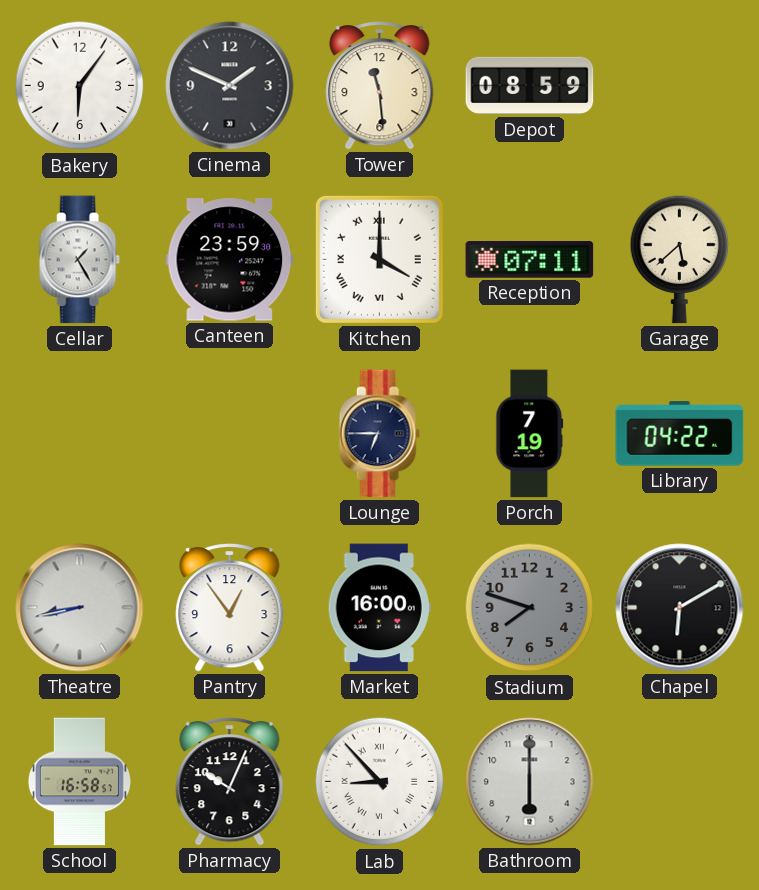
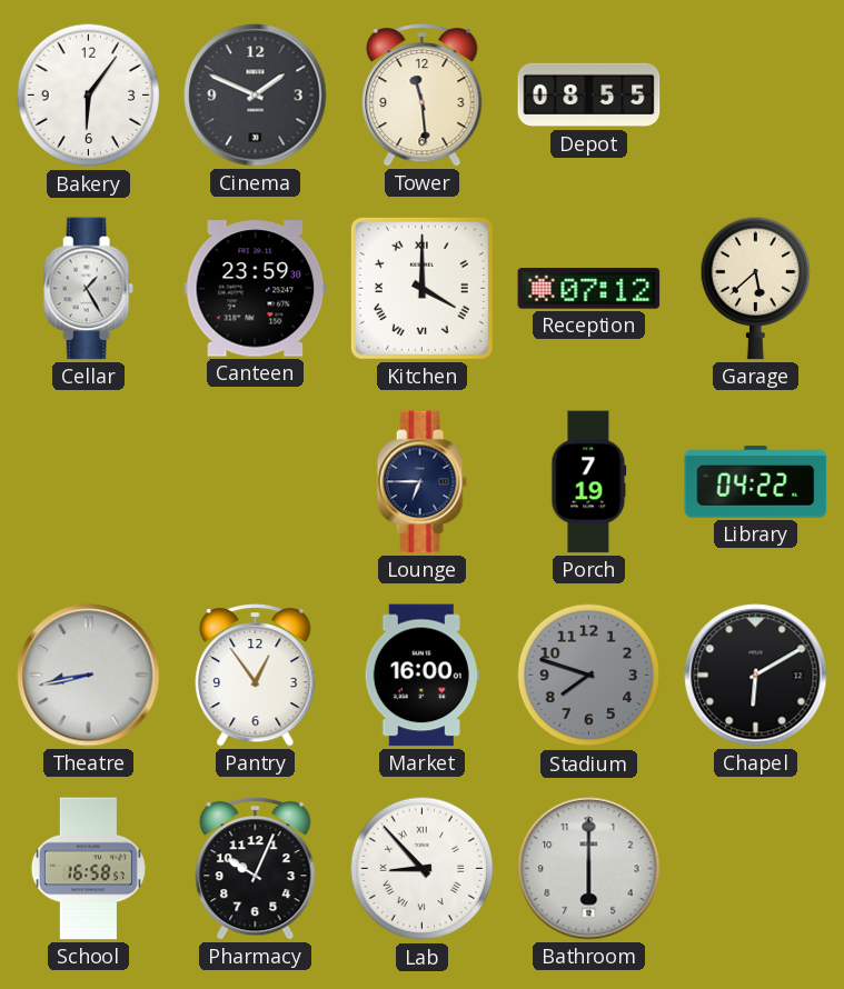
Depot: 08:59 -> 08:55 (589, 96)
Reception: 07:11 -> 07:12 (589, 289)
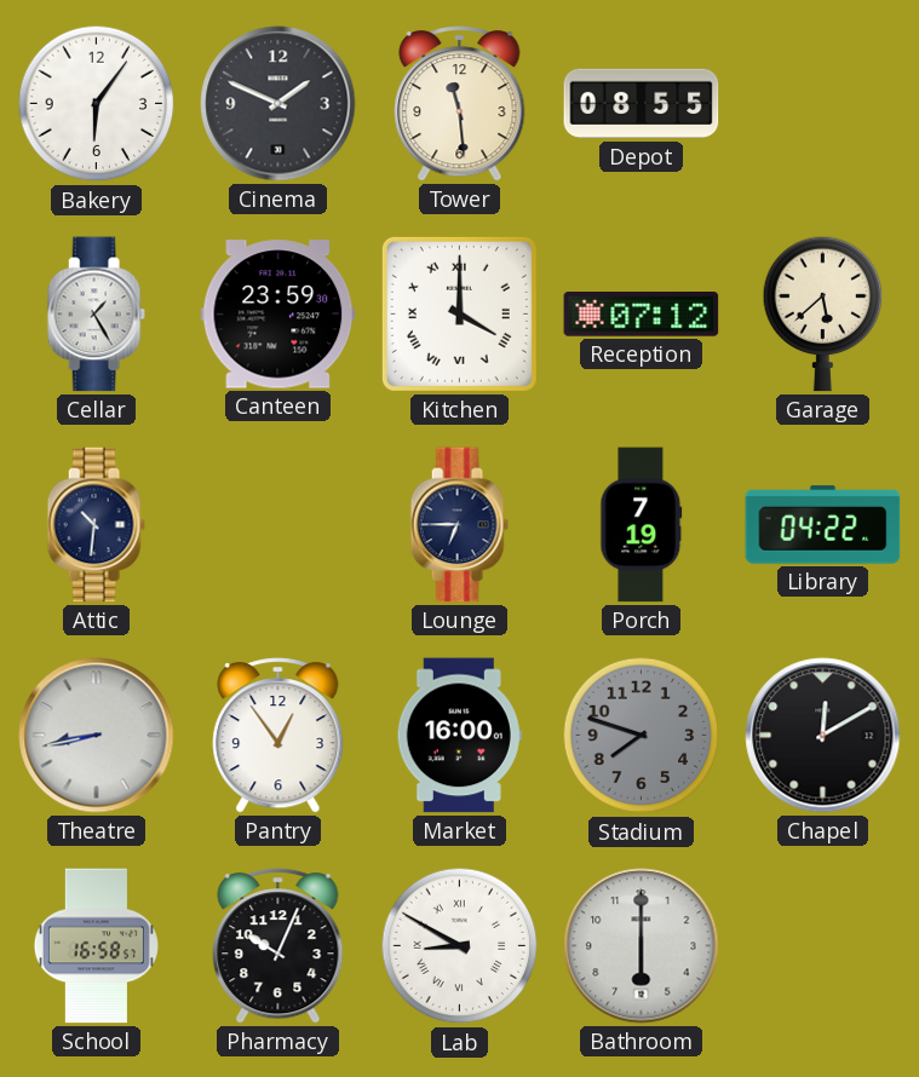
Attic: none -> 10:31 (96, 525)
Chapel: 6:10 -> 12:10 (823, 736)
Lab: 8:53 -> 8:50 (460, 946)
